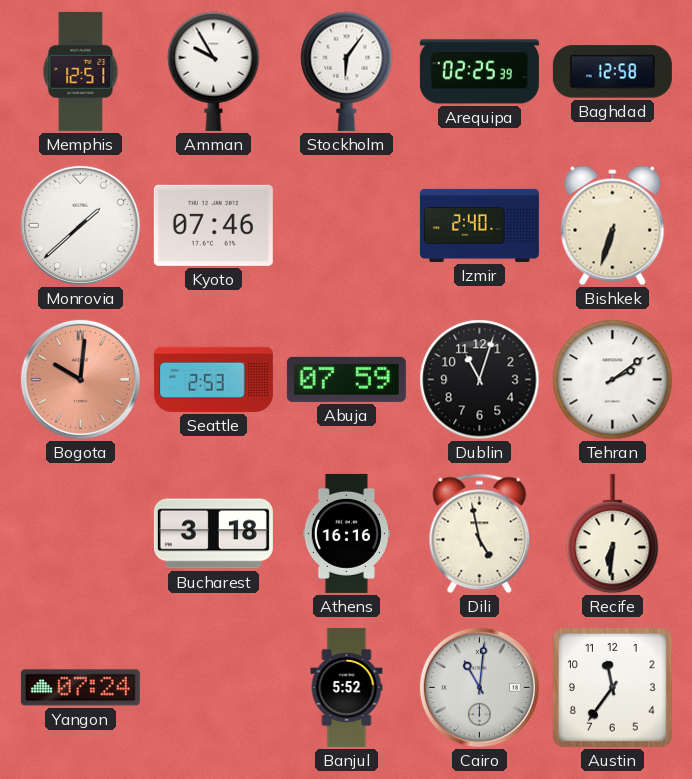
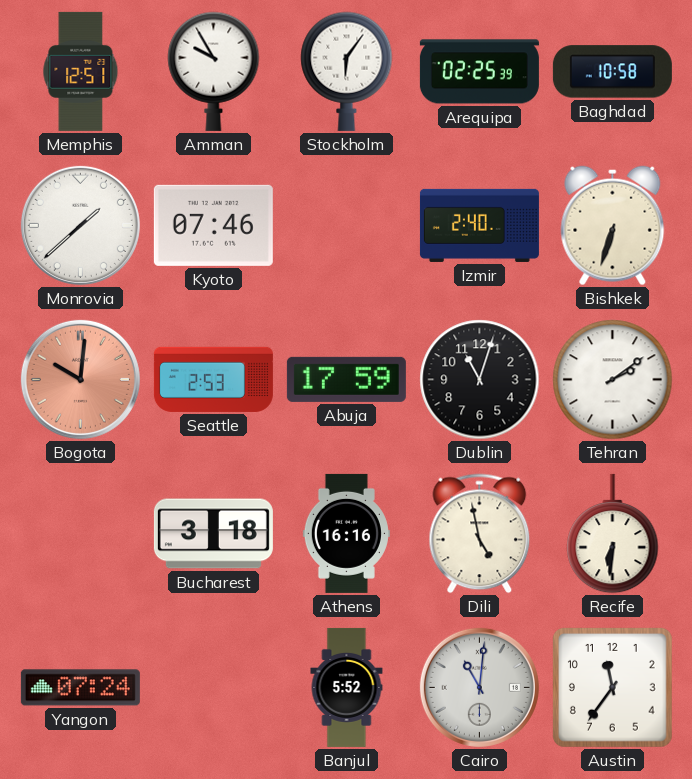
Baghdad: 12:58 -> 10:58 (612, 72)
Abuja: 07:59 -> 17:59 (346, 379)
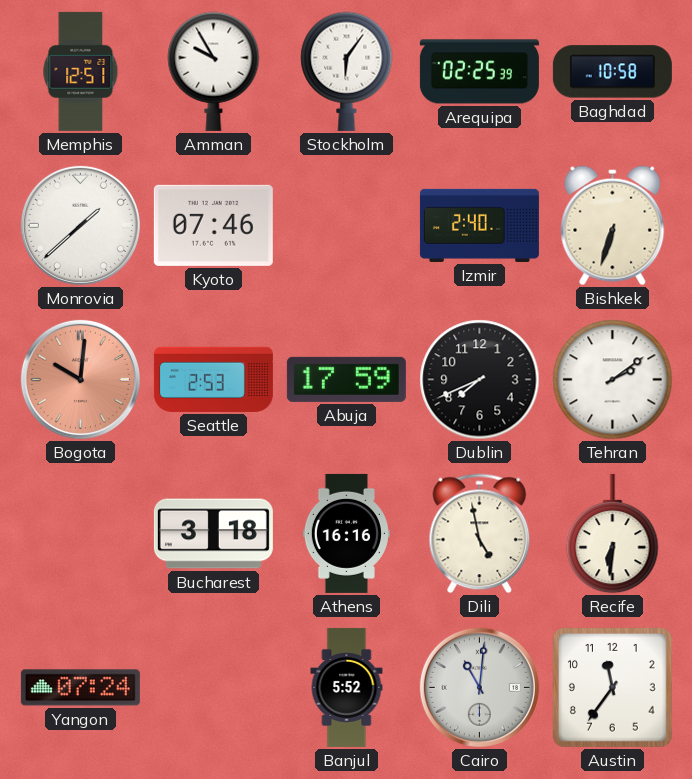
Dublin: 11:03 -> 7:41 (480, 380)
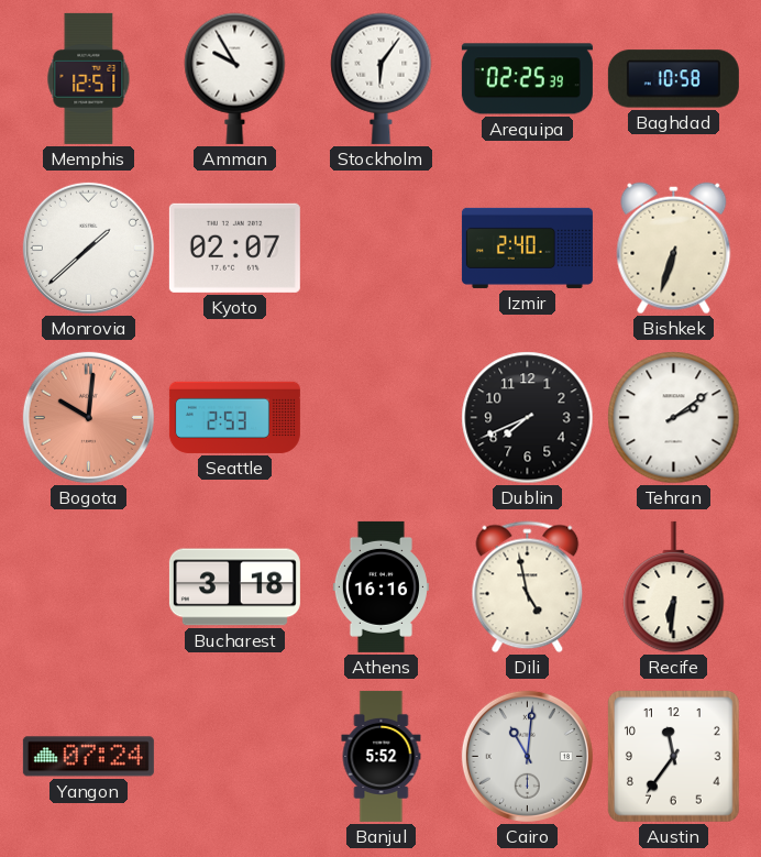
Kyoto: 07:46 -> 02:07 (234, 248)
Abuja: 17:59 -> none (346, 379)
